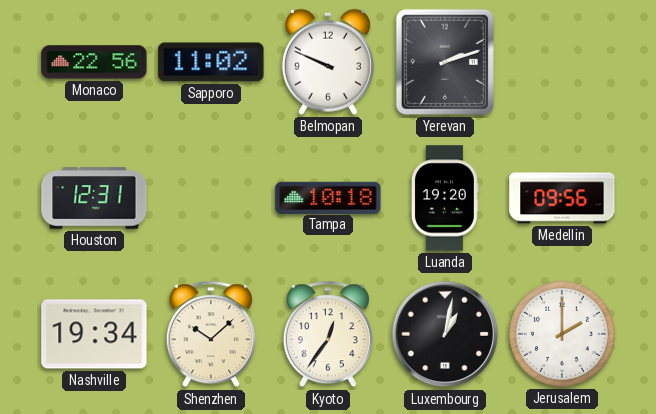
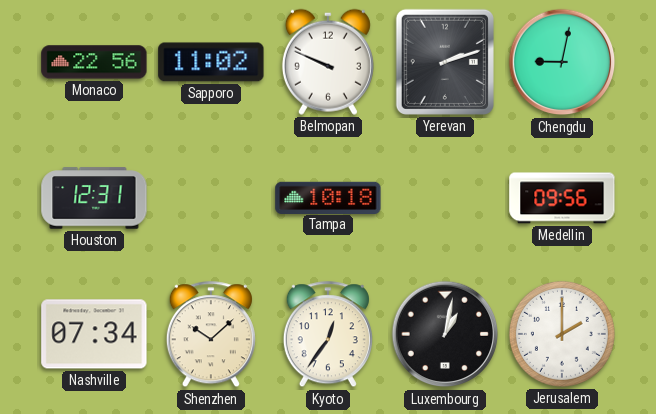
Chengdu: none -> 9:02 (562, 62)
Luanda: 19:20 -> none (445, 198)
Nashville: 19:34 -> 07:34 (94, 334)
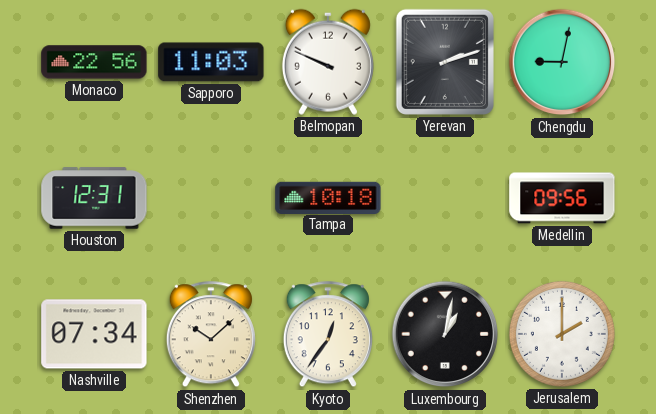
Sapporo: 11:02 -> 11:03 (211, 62)
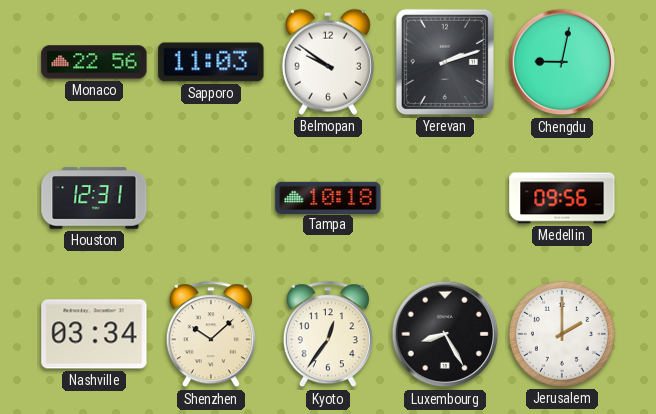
Belmopan: 9:49 -> 9:51 (328, 62)
Nashville: 07:34 -> 03:34 (94, 334)
Luxembourg: 1:02 -> 8:25 (445, 334)
